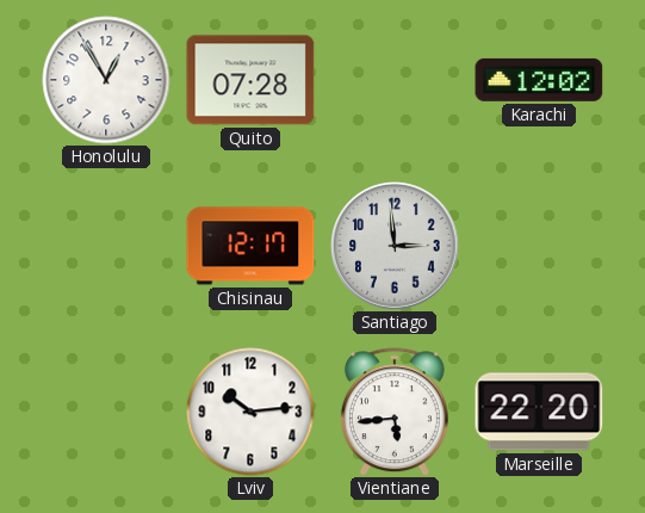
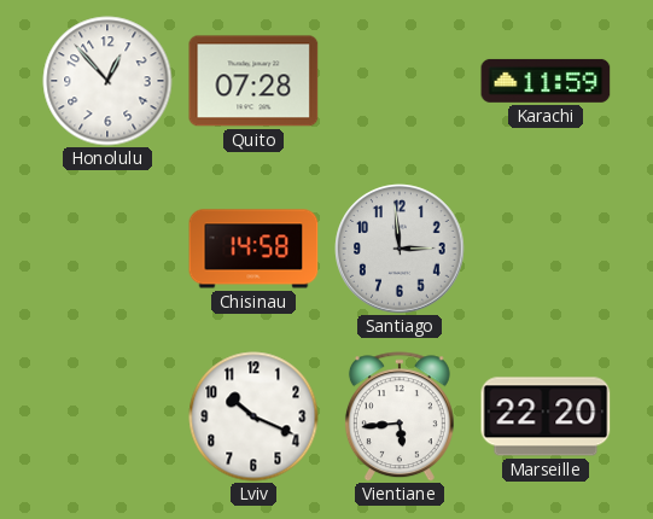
Honolulu: 12:55 -> 12:53 (107, 81)
Karachi: 12:02 -> 11:59 (546, 81)
Chisinau: 12:17 -> 14:58 (253, 249)
Lviv: 10:14 -> 10:19 (253, 416)
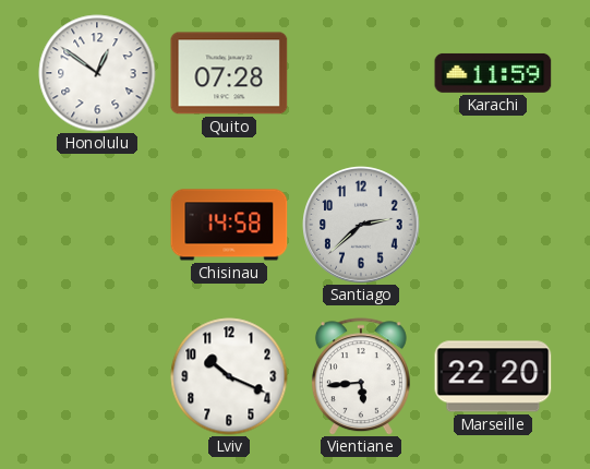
Honolulu: 12:53 -> 12:51 (97, 73)
Santiago: 2:59 -> 2:38 (361, 225)
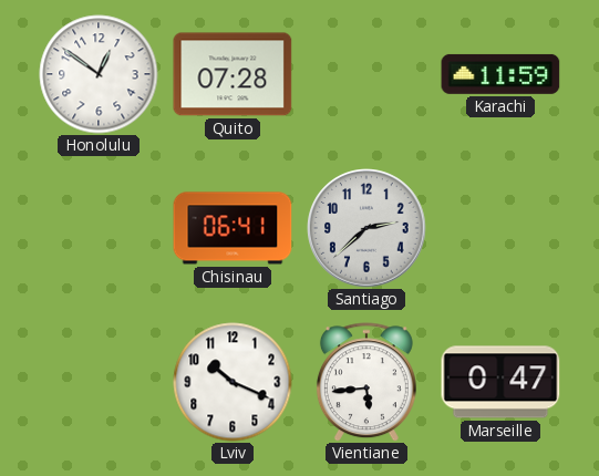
Chisinau: 14:58 -> 06:41 (233, 228)
Marseille: 22:20 -> 0:47 (500, 382)
